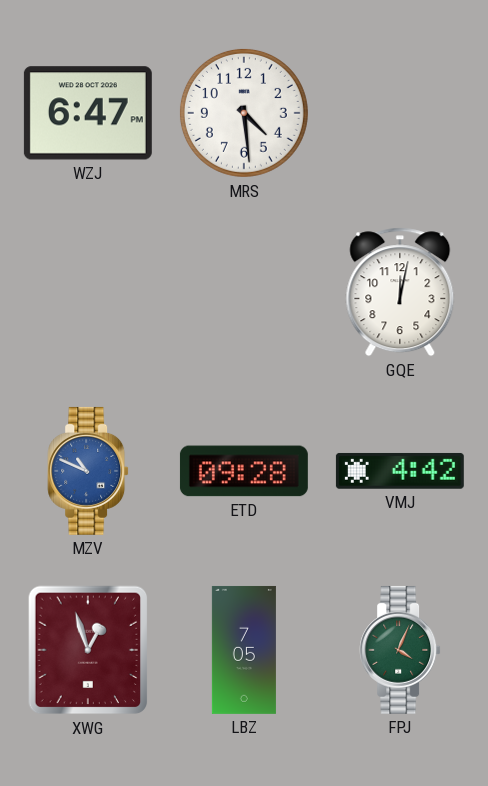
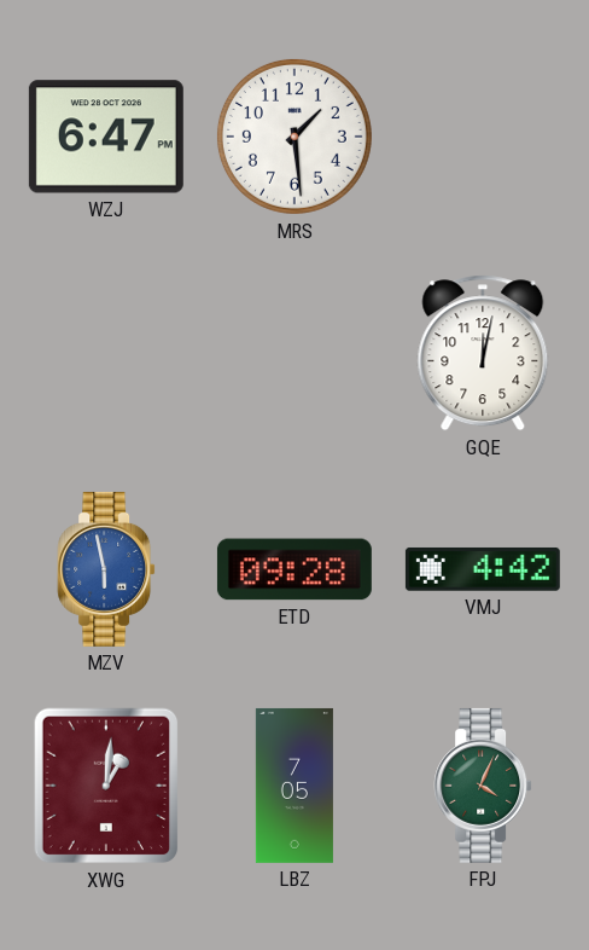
MRS: 4:29 -> 1:29 (294, 137)
MZV: 10:49 -> 5:58 (106, 569)
XWG: 12:57 -> 1:01 (106, 786)
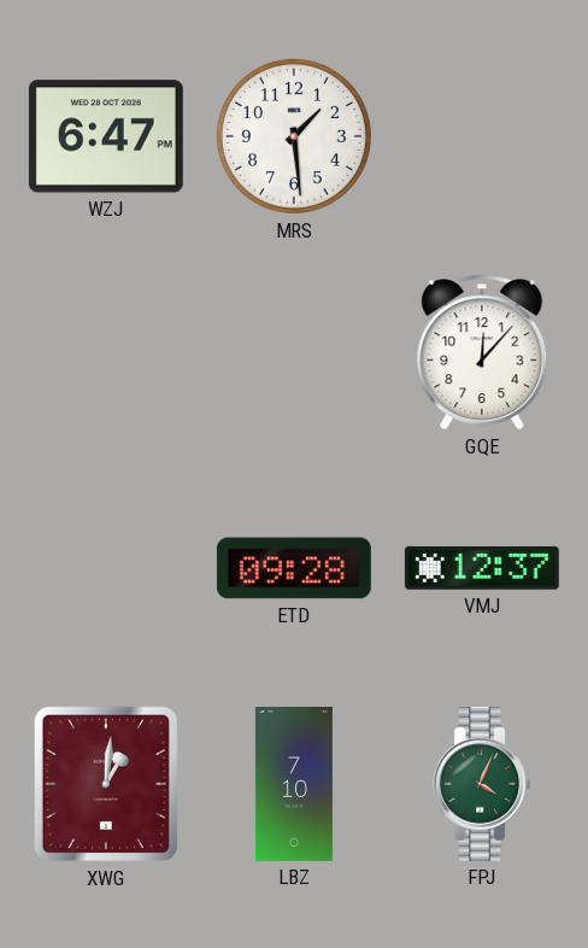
GQE: 12:02 -> 12:07 (482, 352)
MZV: 5:58 -> none (106, 569)
VMJ: 4:42 -> 12:37 (482, 568)
LBZ: 7:05 -> 7:10 (294, 784)
